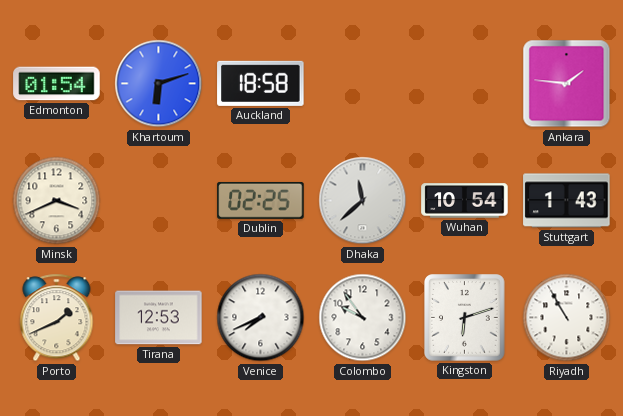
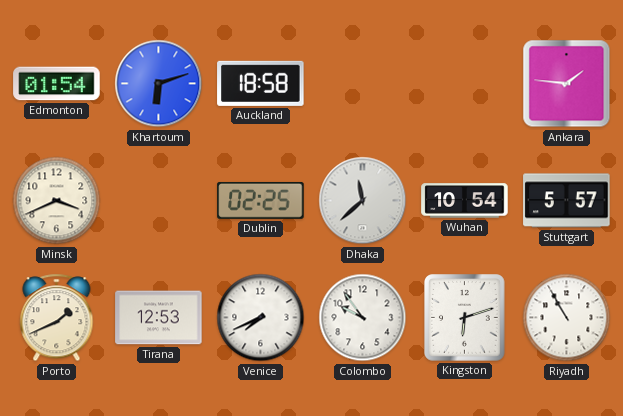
Stuttgart: 1:43 -> 5:57 (567, 201)
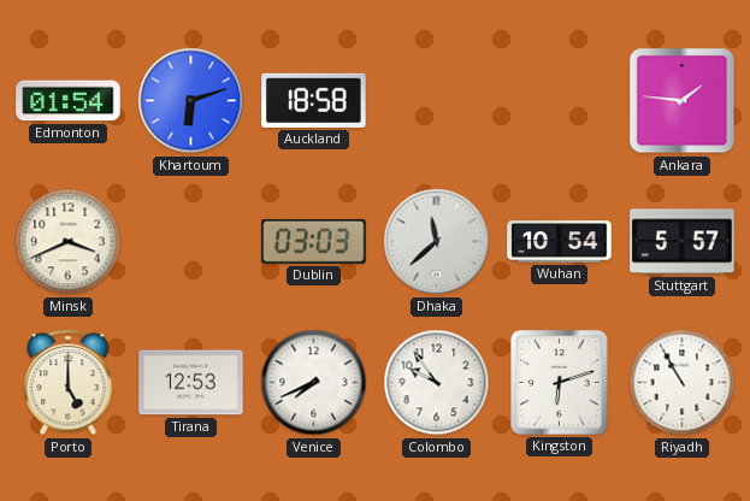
Dublin: 02:25 -> 03:03 (314, 241)
Porto: 1:41 -> 5:00 (69, 383)
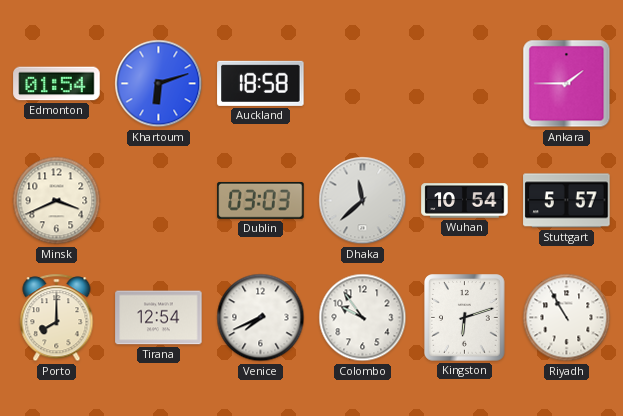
Ankara: 1:46 -> 1:45 (567, 84)
Porto: 5:00 -> 8:00 (57, 318)
Tirana: 12:53 -> 12:54 (159, 318)
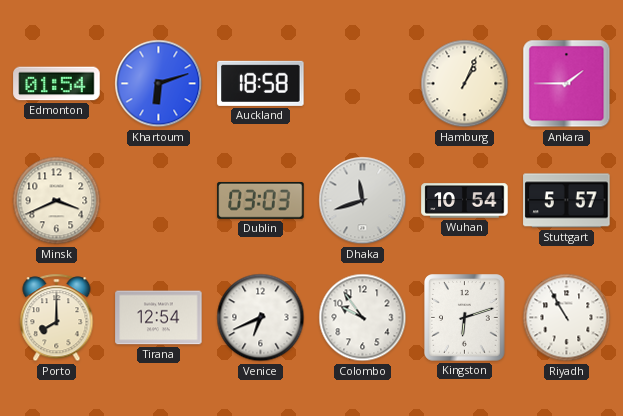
Hamburg: none -> 1:04 (465, 84)
Dhaka: 11:38 -> 11:42 (363, 201)
Venice: 7:41 -> 6:41 (261, 318)
